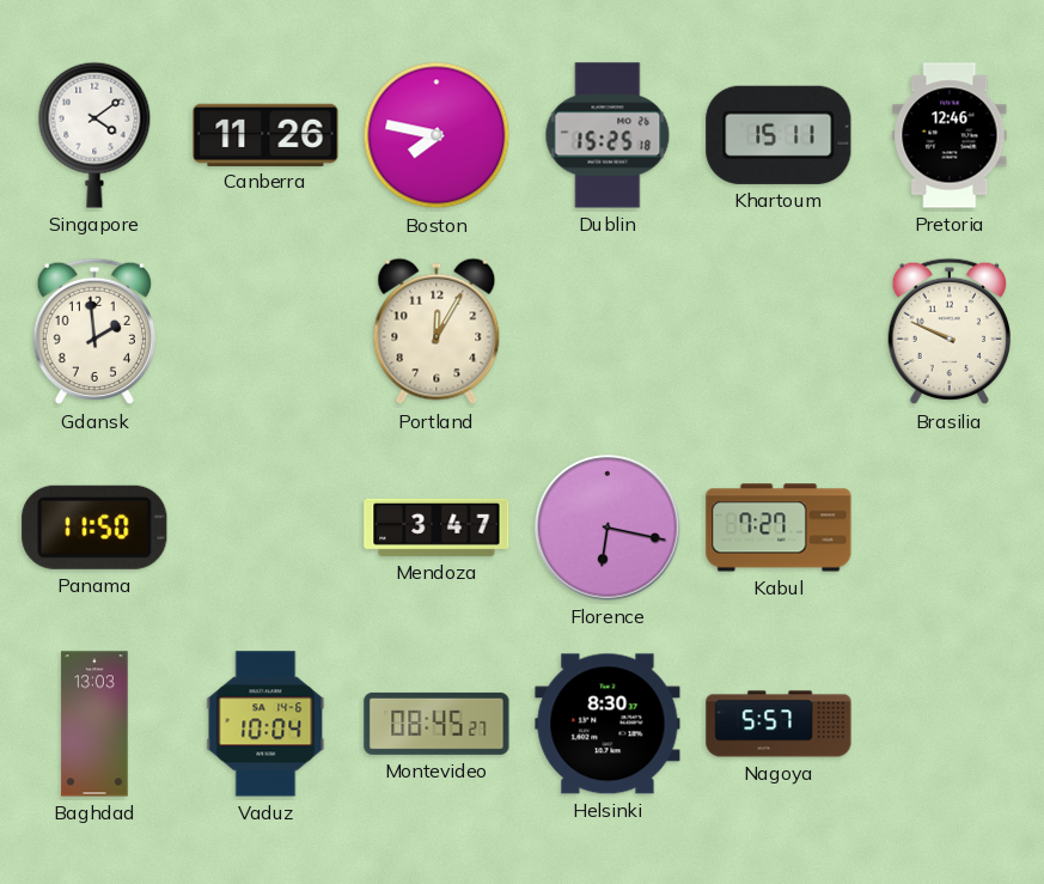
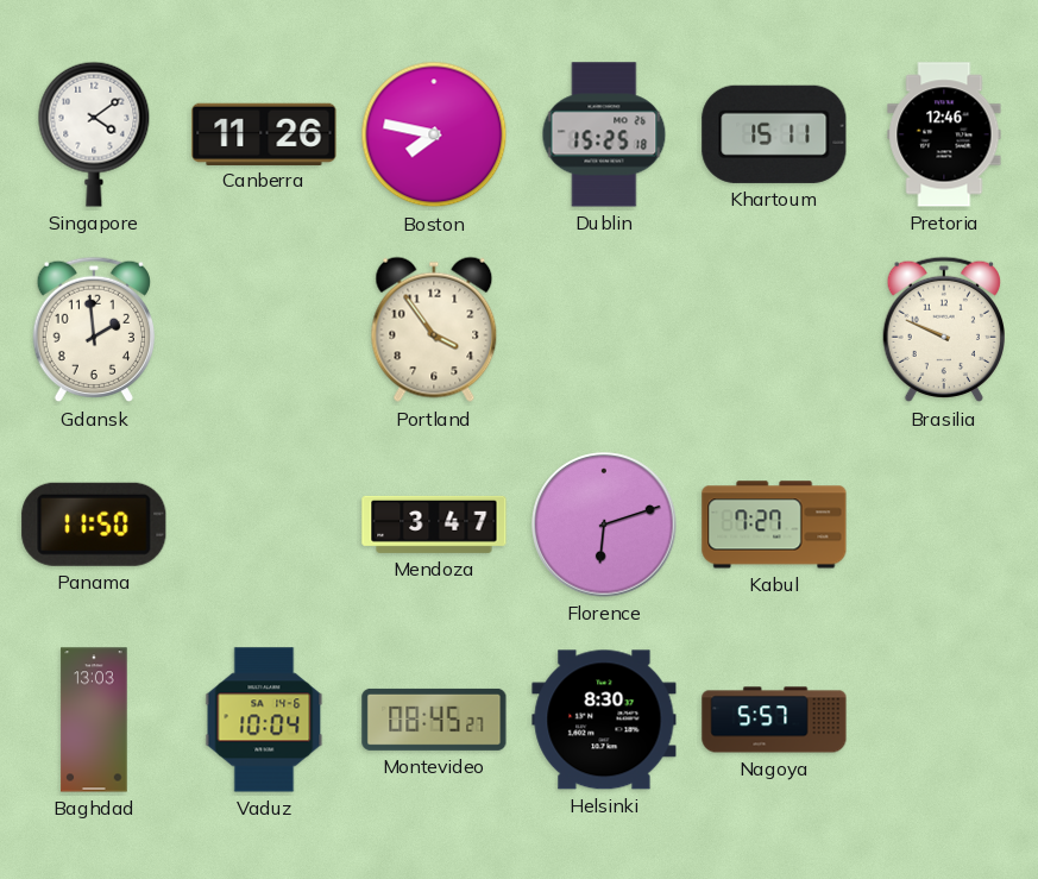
Portland: 12:05 -> 3:54 (434, 329)
Florence: 6:17 -> 6:12 (604, 525)
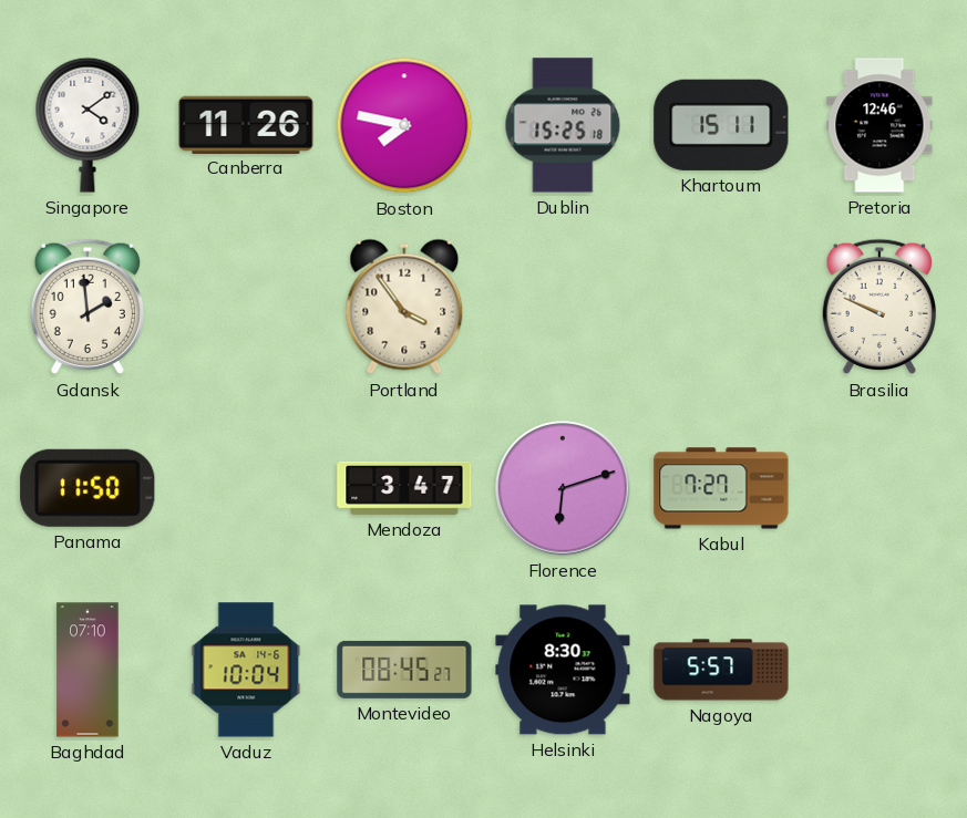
Baghdad: 13:03 -> 07:10 (88, 670)
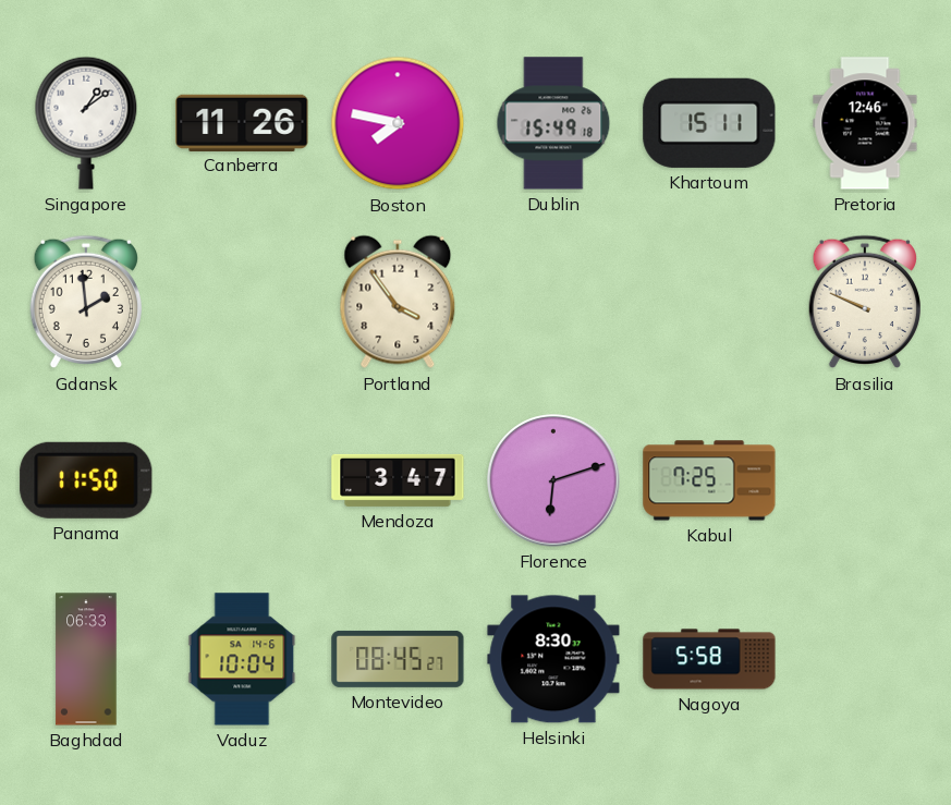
Singapore: 4:09 -> 1:09 (86, 123)
Dublin: 15:25 -> 15:49 (553, 123)
Kabul: 7:27 -> 7:25 (709, 480)
Baghdad: 07:10 -> 06:33 (86, 659)
Nagoya: 5:57 -> 5:58 (709, 659)
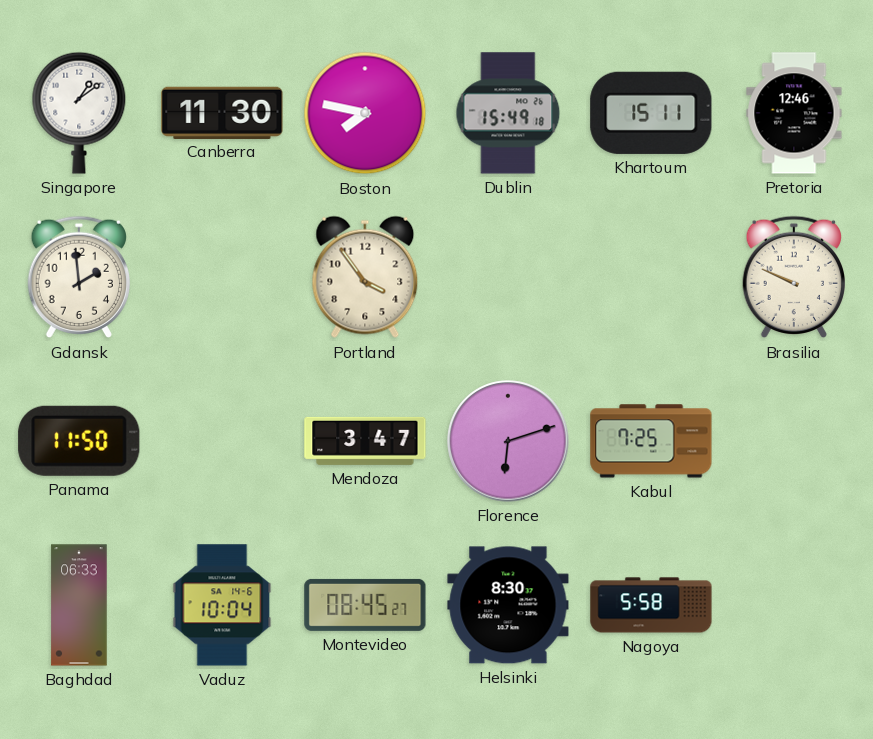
Canberra: 11:26 -> 11:30 (222, 112)
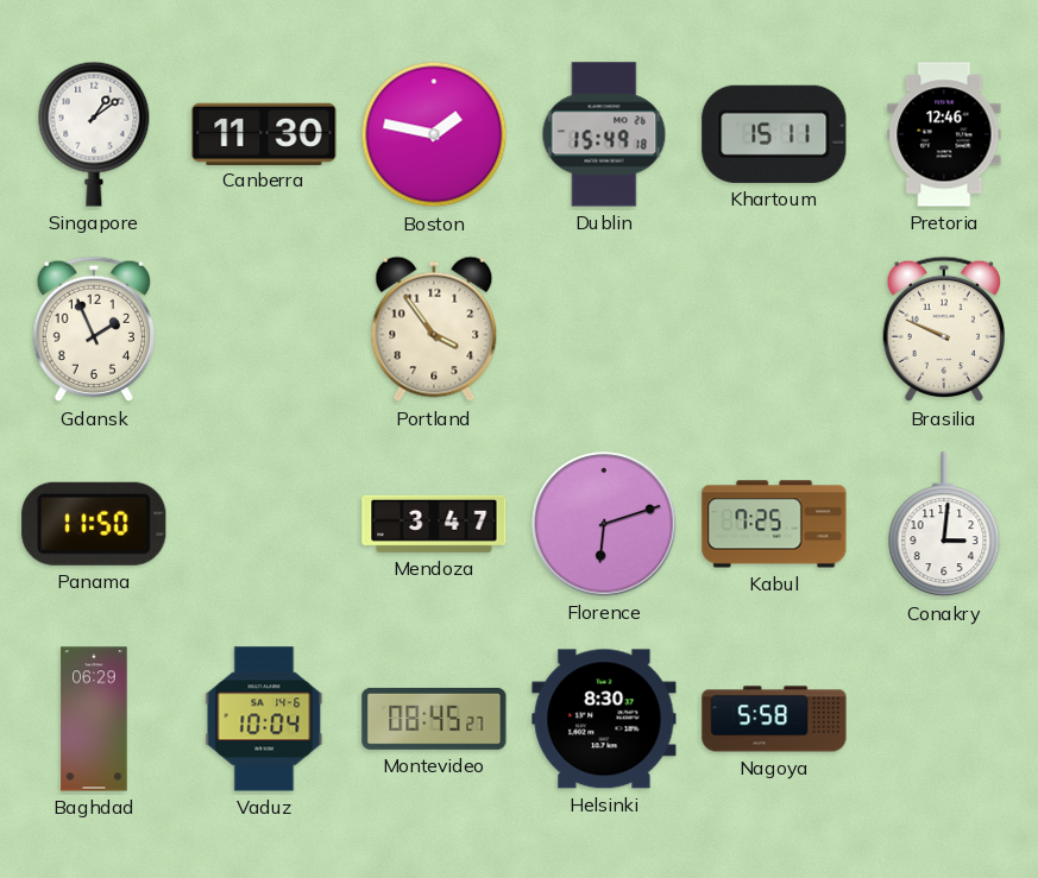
Boston: 7:47 -> 1:47 (434, 134)
Gdansk: 1:59 -> 1:56 (93, 329)
Conakry: none -> 3:01 (944, 525)
Baghdad: 06:33 -> 06:29 (94, 719)
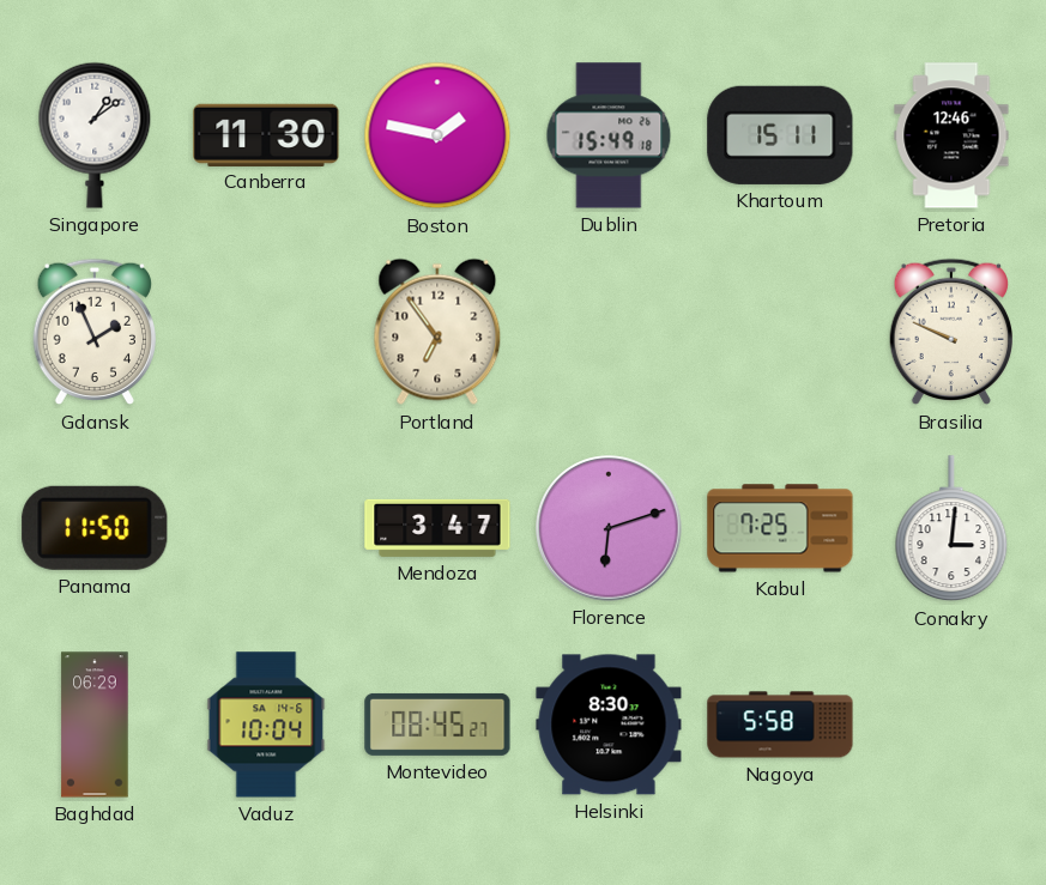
Portland: 3:54 -> 6:54 (437, 332)
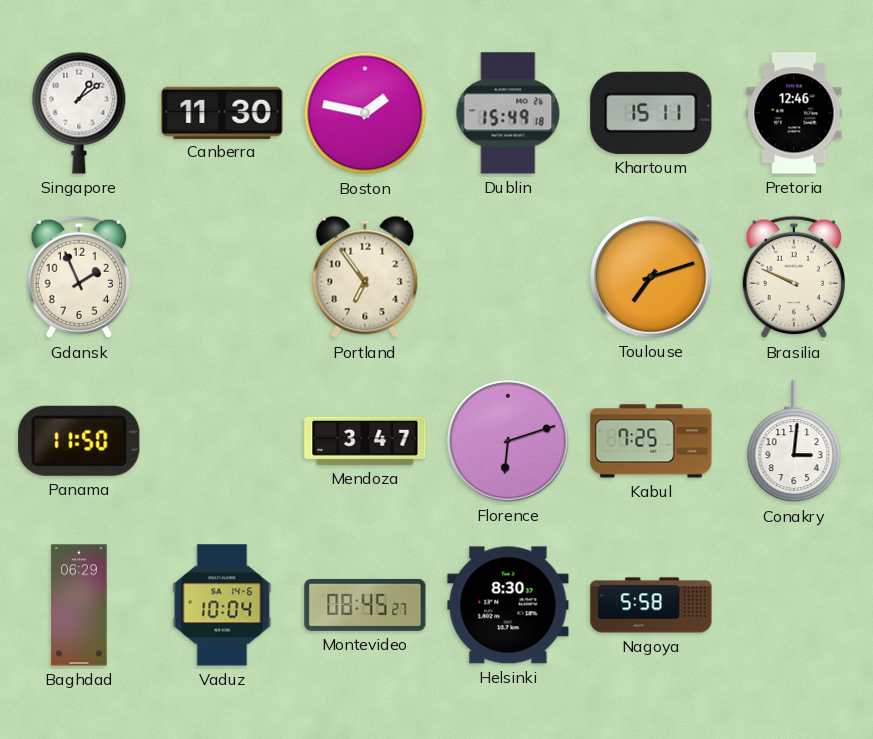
Toulouse: none -> 7:12 (651, 277)
